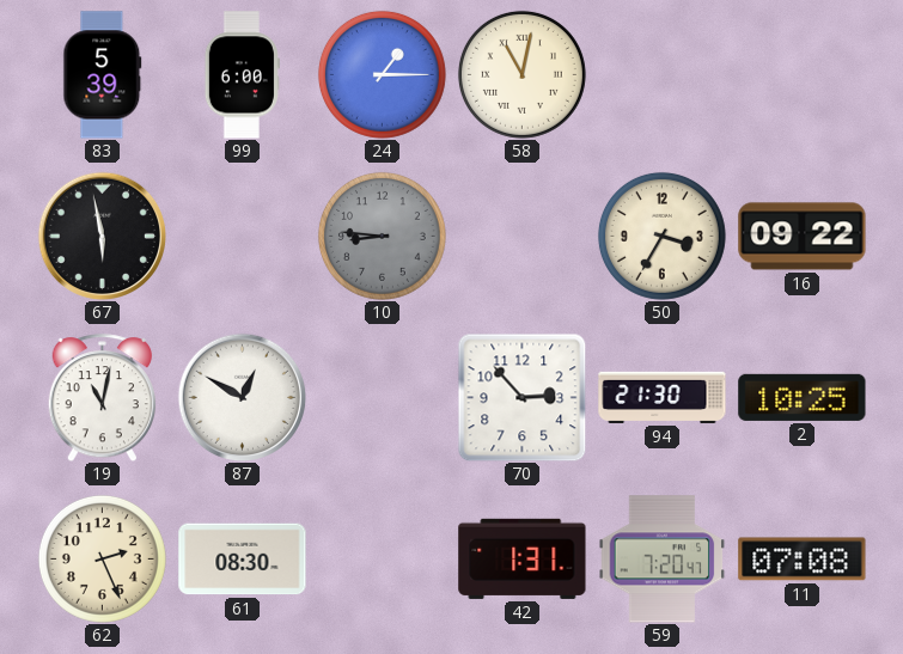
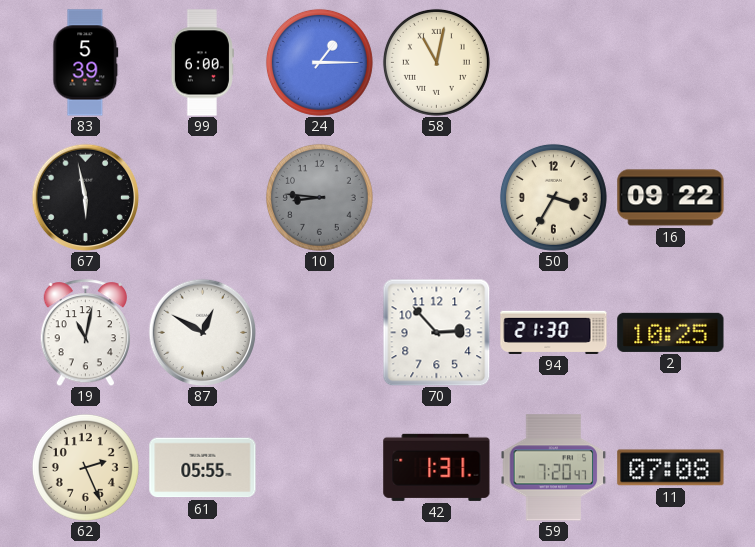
61: 08:30 -> 05:55 (203, 468)
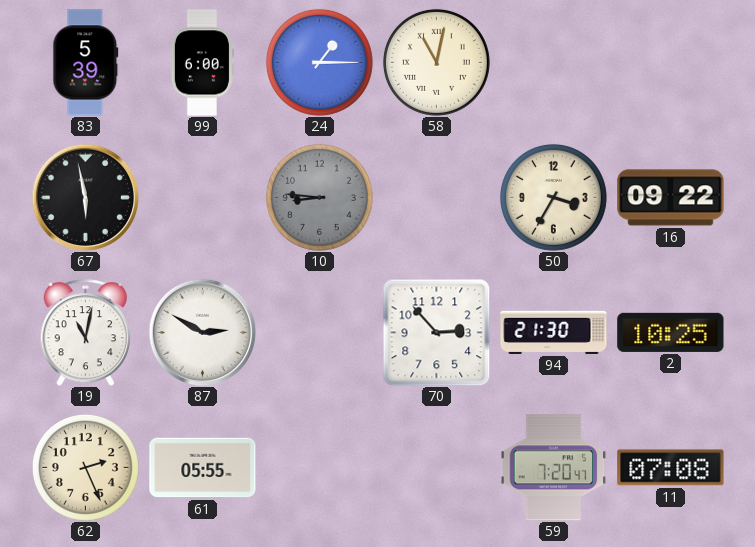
87: 12:50 -> 2:50 (202, 332)
42: 1:31 -> none (437, 467)
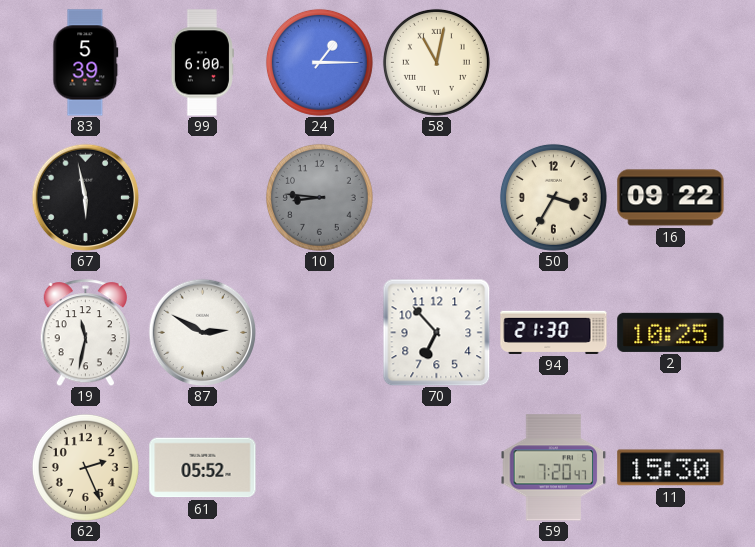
19: 11:02 -> 11:32 (85, 333)
70: 2:53 -> 6:53 (436, 332)
61: 05:55 -> 05:52 (203, 468)
11: 07:08 -> 15:30 (671, 468)
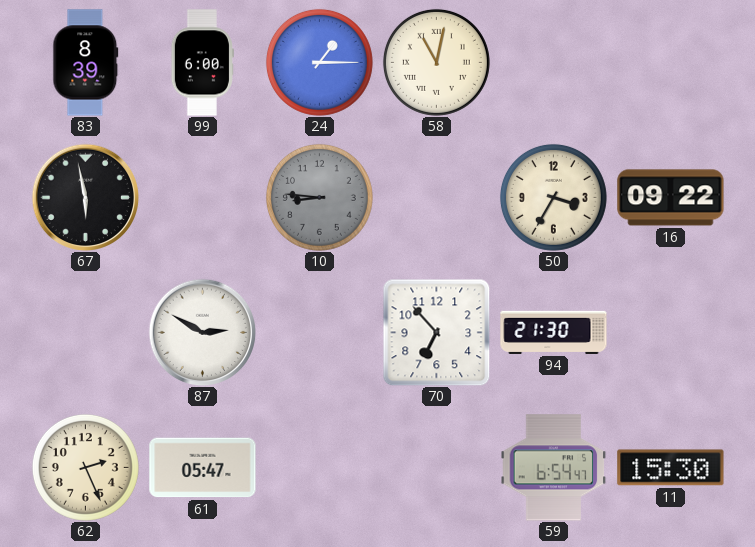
83: 5:39 -> 8:39 (86, 63)
19: 11:32 -> none (85, 333)
2: 10:25 -> none (671, 332)
61: 05:52 -> 05:47 (203, 468)
59: 7:20 -> 6:54 (554, 468)
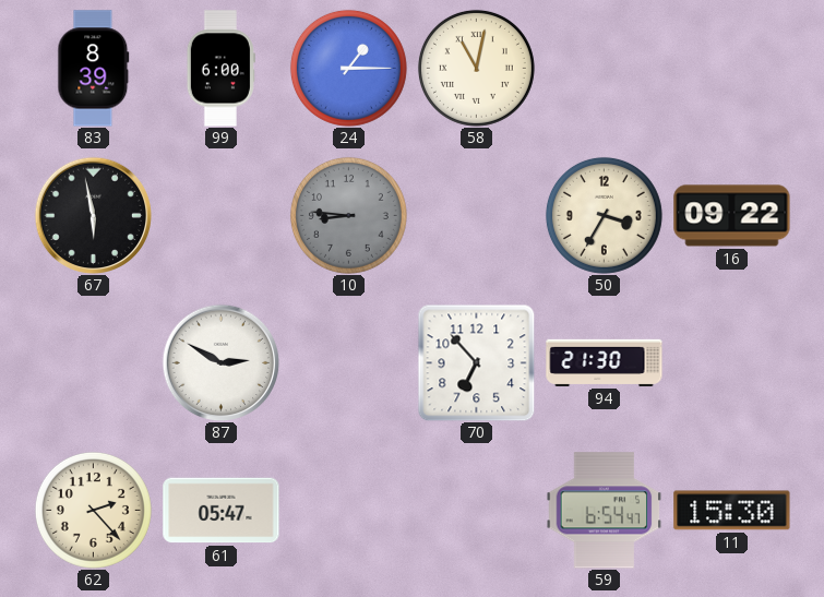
62: 2:26 -> 2:23 (93, 510)
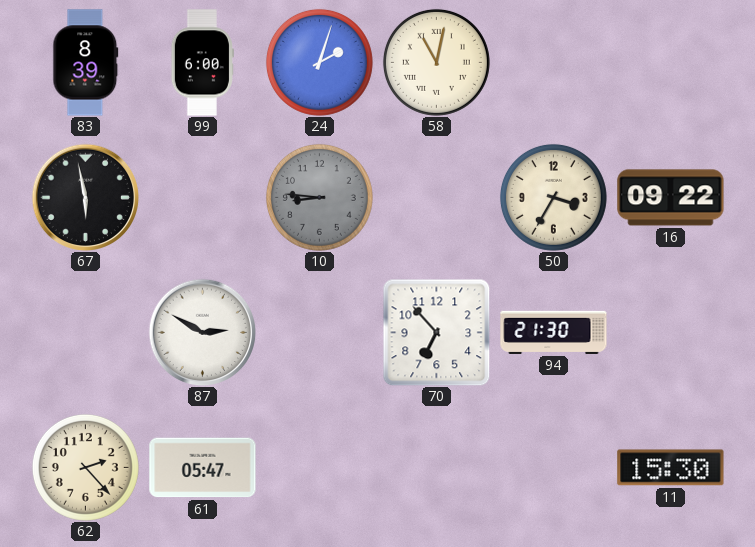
24: 1:15 -> 2:03 (319, 62)
59: 6:54 -> none (605, 511)
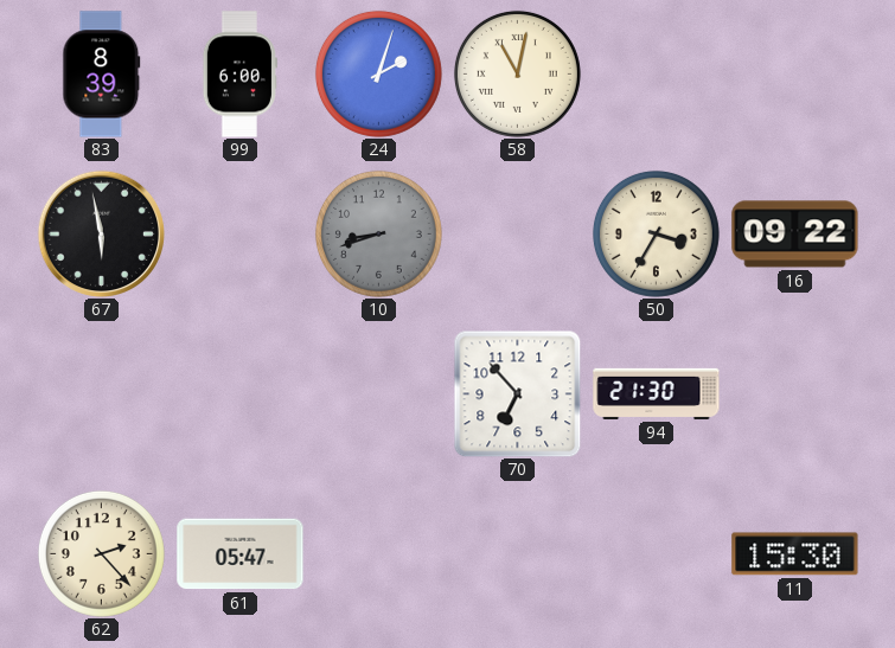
10: 8:46 -> 8:42 (378, 233)
87: 2:50 -> none (202, 332)
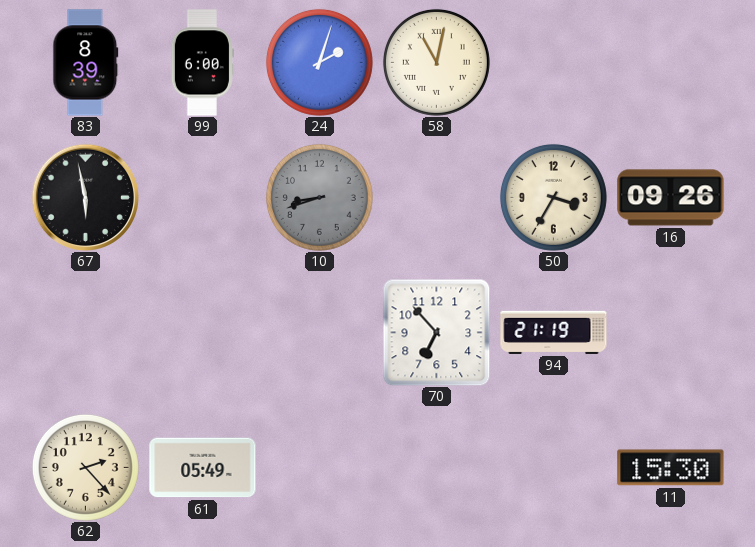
16: 09:22 -> 09:26 (671, 198)
94: 21:30 -> 21:19 (554, 332)
61: 05:47 -> 05:49 (203, 468)
